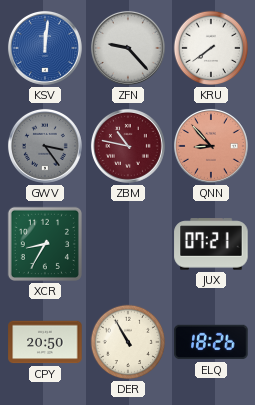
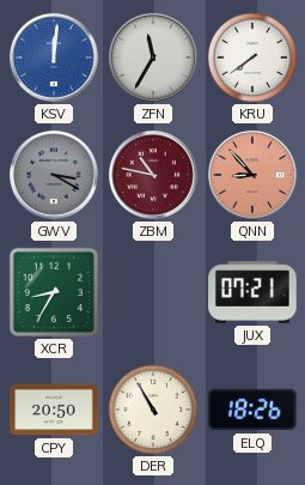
ZFN: 9:23 -> 11:35 (153, 57)
GWV: 3:24 -> 3:20 (54, 175)
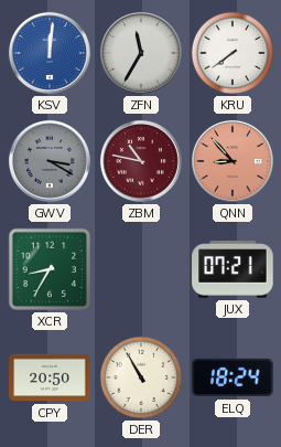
ELQ: 18:26 -> 18:24 (233, 377)
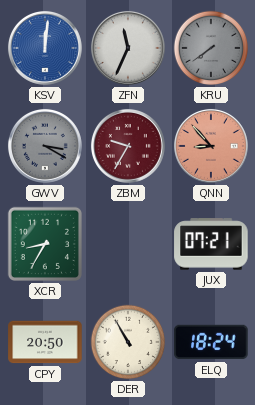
ZFN: 11:35 -> 11:34 (128, 48)
KRU dial: white -> grey (211, 48)
ZBM: 10:47 -> 9:35 (128, 146)
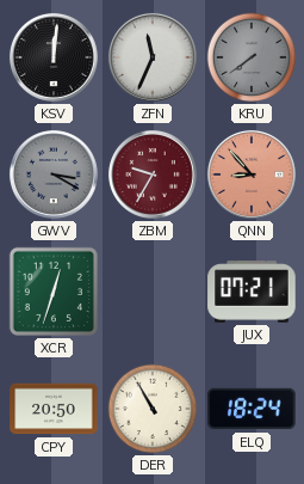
KSV dial: blue -> black (54, 57)
XCR: 8:35 -> 12:33 (54, 292)
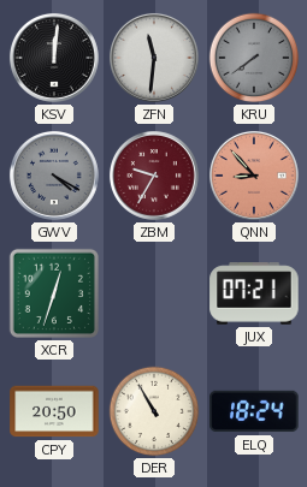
ZFN: 11:34 -> 11:31 (154, 58)
GWV: 3:20 -> 4:20 (54, 176)
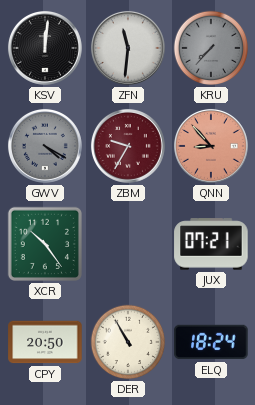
KRU: 7:39 -> 7:37 (211, 48)
XCR: 12:33 -> 10:24 (45, 244)
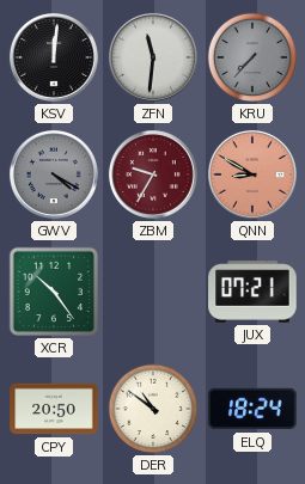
QNN: 8:53 -> 8:50 (252, 174)
DER: 10:55 -> 10:51 (153, 409)
